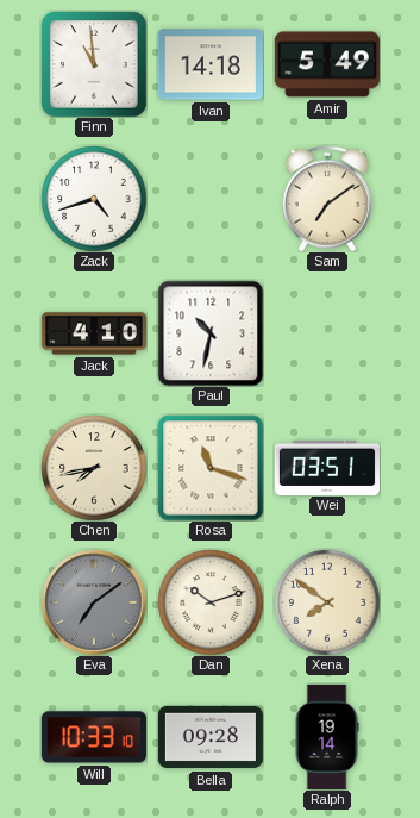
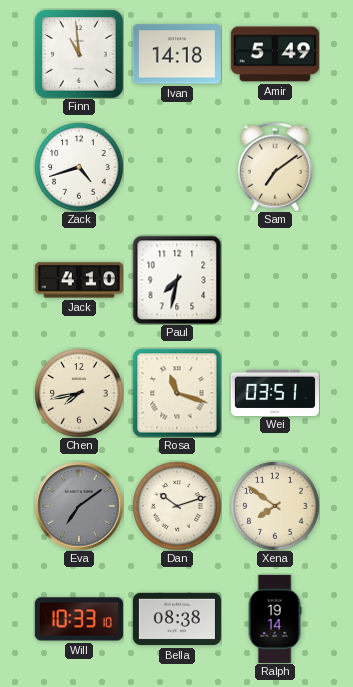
Paul: 10:32 -> 7:32 (177, 280)
Bella: 09:28 -> 08:38 (177, 619)
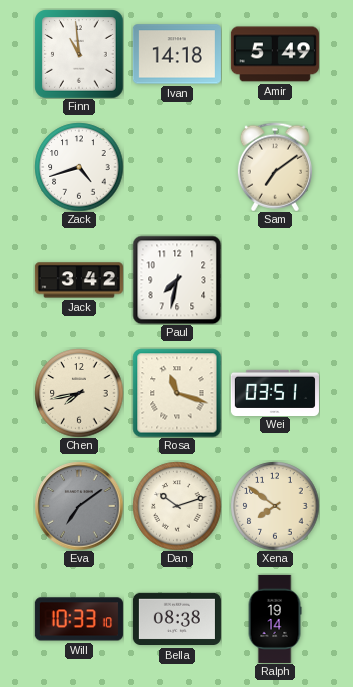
Jack: 4:10 -> 3:42 (79, 280)
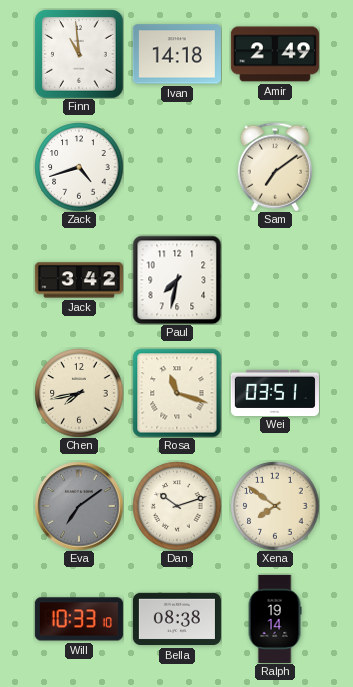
Amir: 5:49 -> 2:49 (275, 54)
